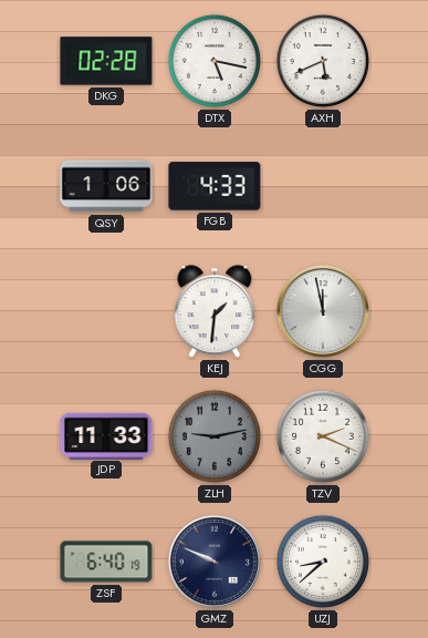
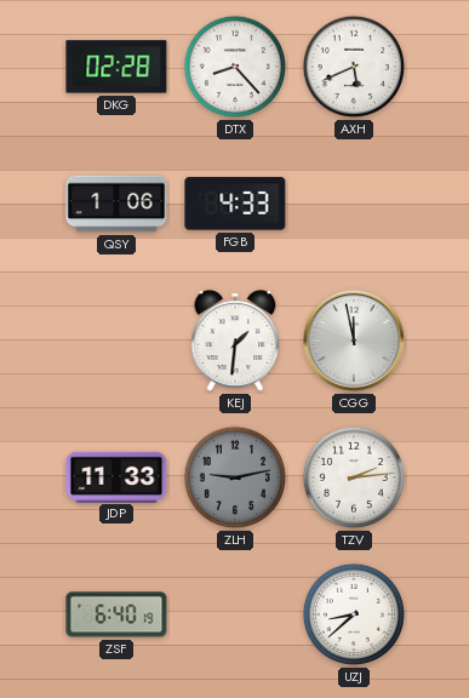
DTX: 5:17 -> 8:23 (235, 67)
TZV: 2:19 -> 2:14 (354, 477)
GMZ: 9:49 -> none (215, 562)
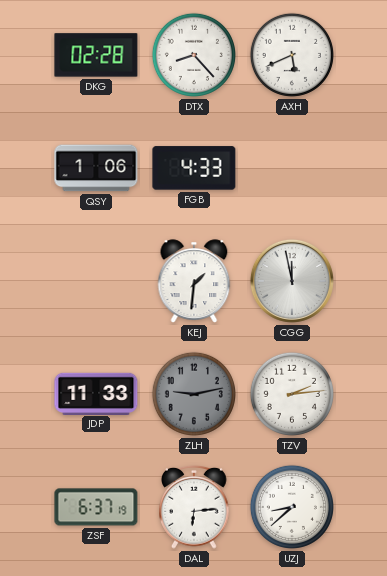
ZSF: 6:40 -> 6:37 (96, 507)
DAL: none -> 6:14 (195, 507)
